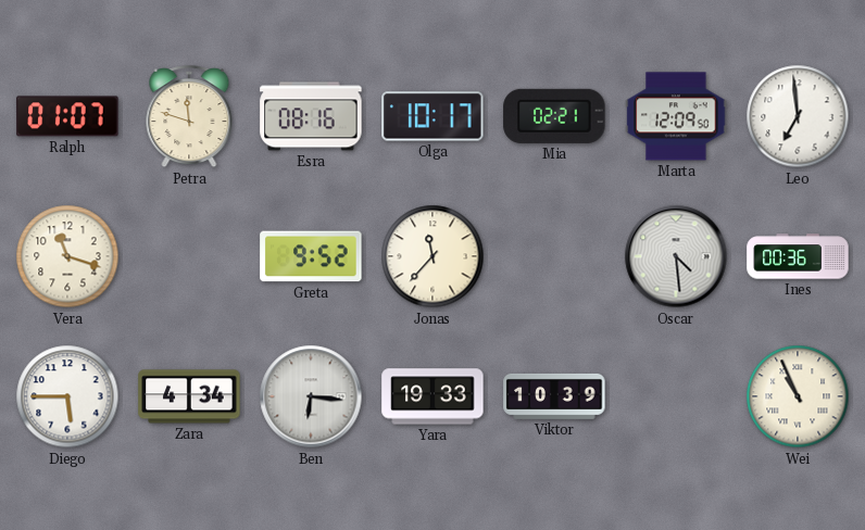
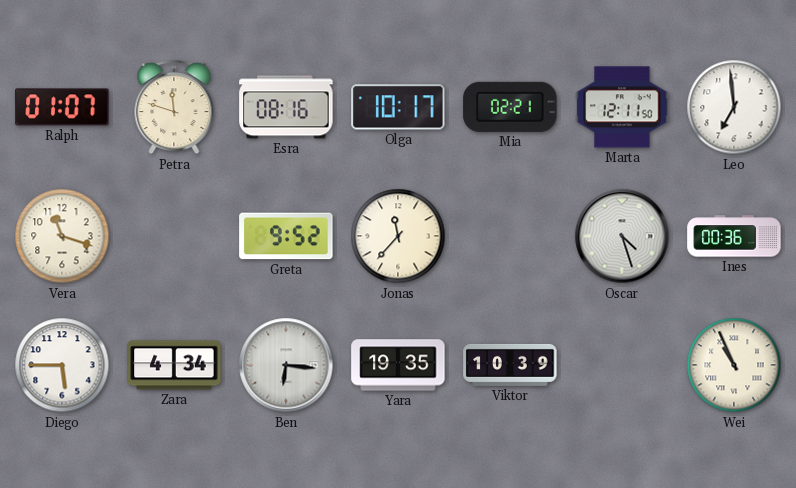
Marta: 12:09 -> 12:11 (622, 107)
Oscar: 4:29 -> 4:27 (622, 236)
Yara: 19:33 -> 19:35 (398, 365)
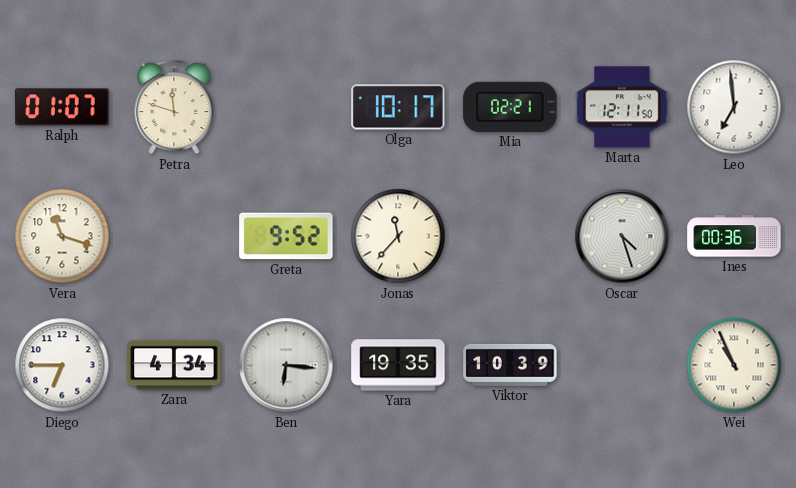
Esra: 08:16 -> none (286, 107)
Diego: 5:45 -> 6:45 (62, 365)
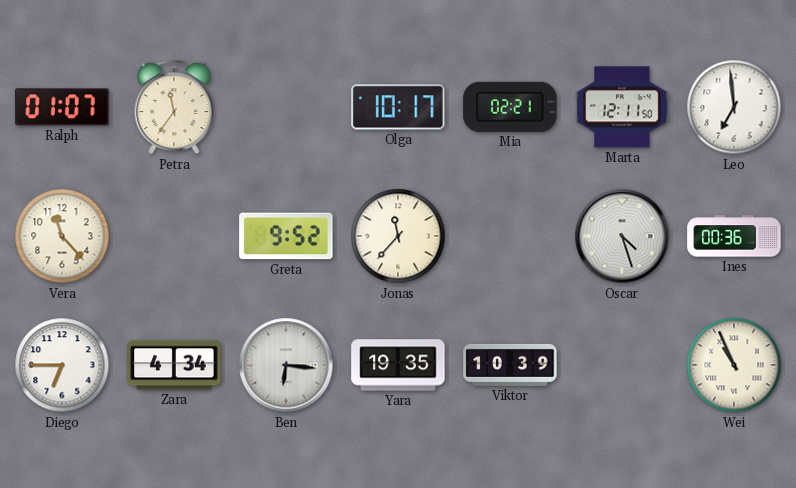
Petra: 11:48 -> 11:36 (174, 108)
Vera: 11:18 -> 11:23 (62, 236)
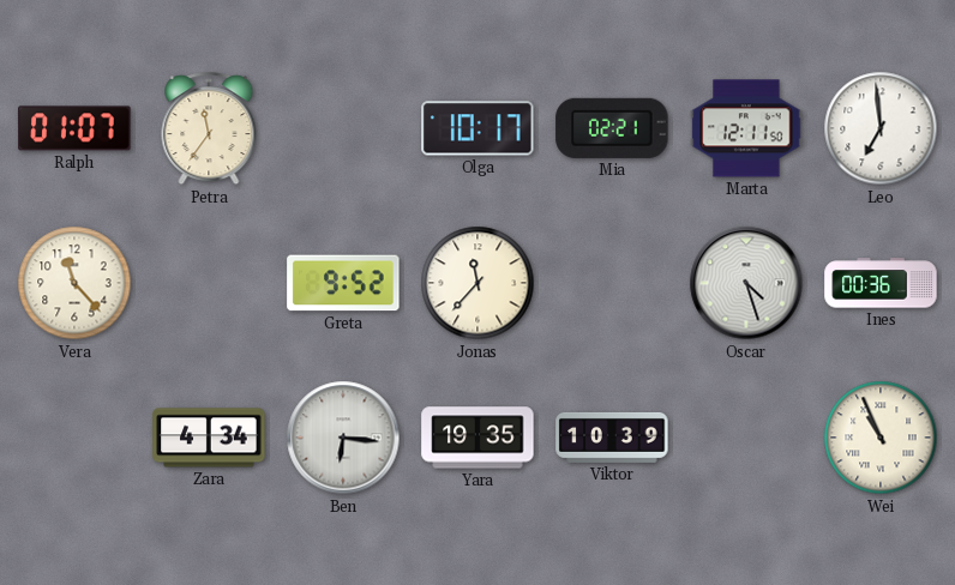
Diego: 6:45 -> none (62, 365)
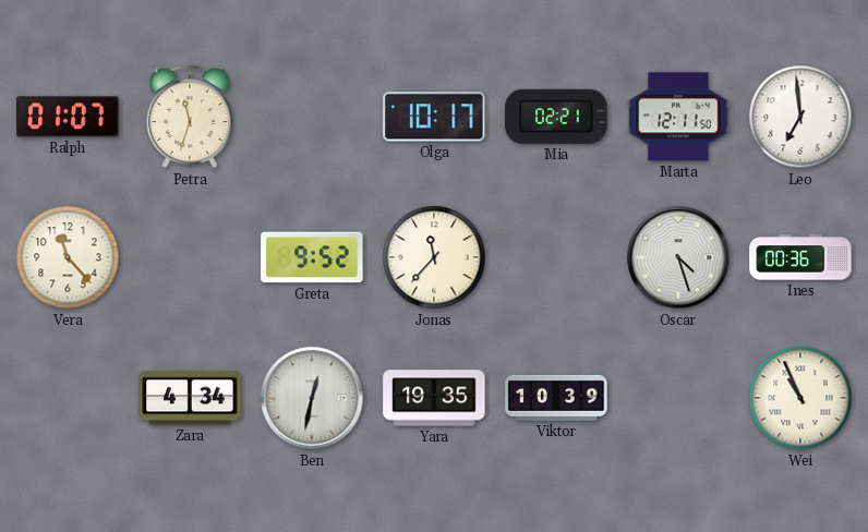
Petra: 11:36 -> 11:33 (190, 118)
Ben: 6:16 -> 12:32 (312, 398)
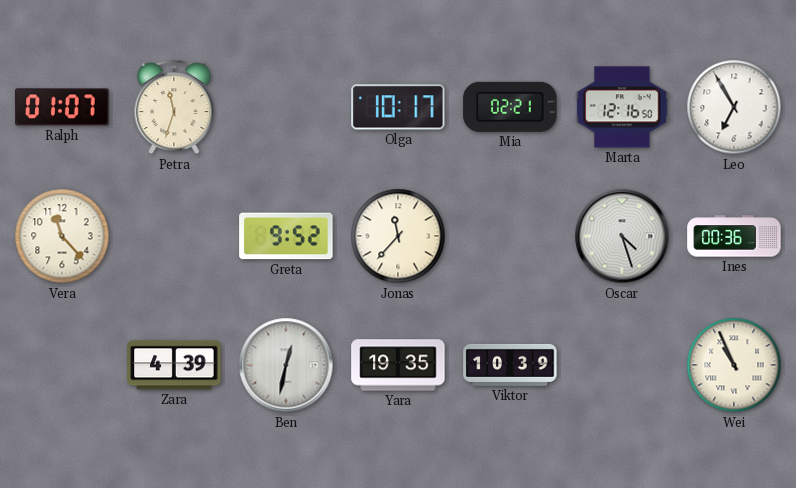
Marta: 12:11 -> 12:16 (622, 107)
Leo: 6:59 -> 6:55 (734, 107)
Zara: 4:34 -> 4:39 (174, 365)
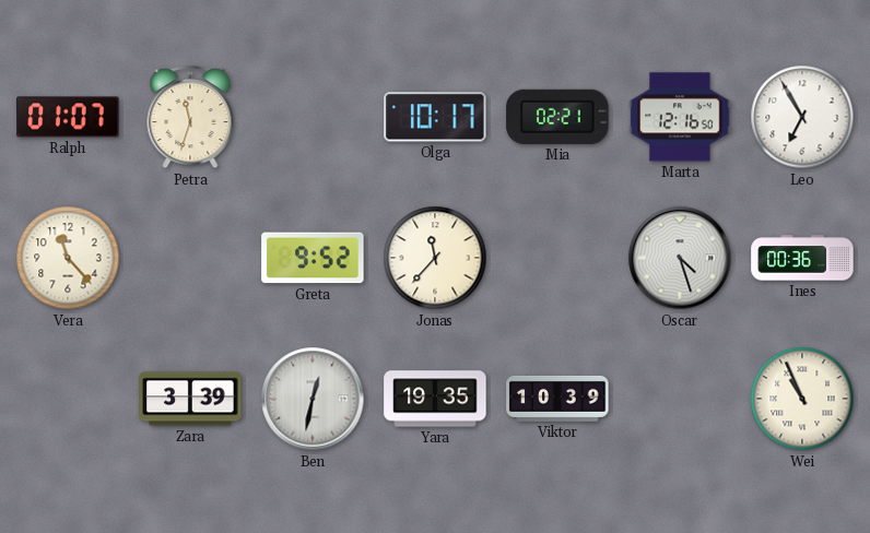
Zara: 4:39 -> 3:39 (190, 399)
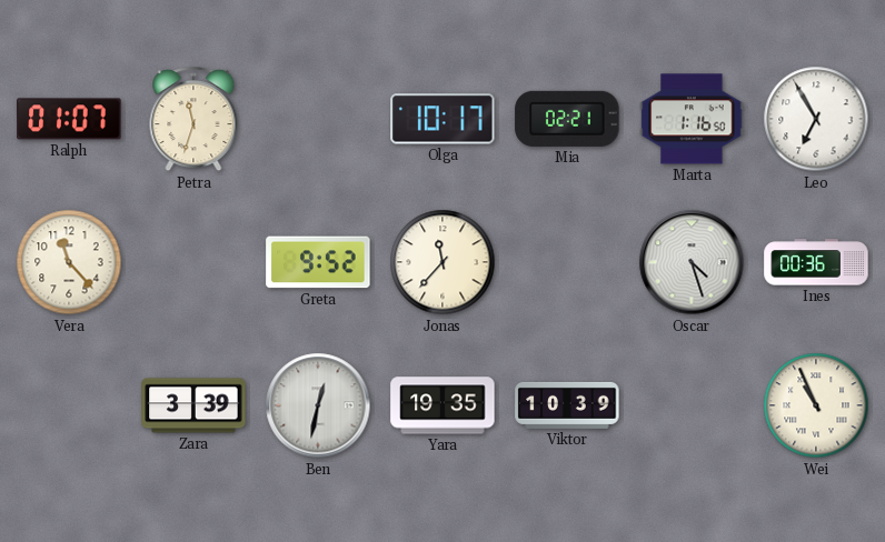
Marta: 12:16 -> 1:16 (692, 119)
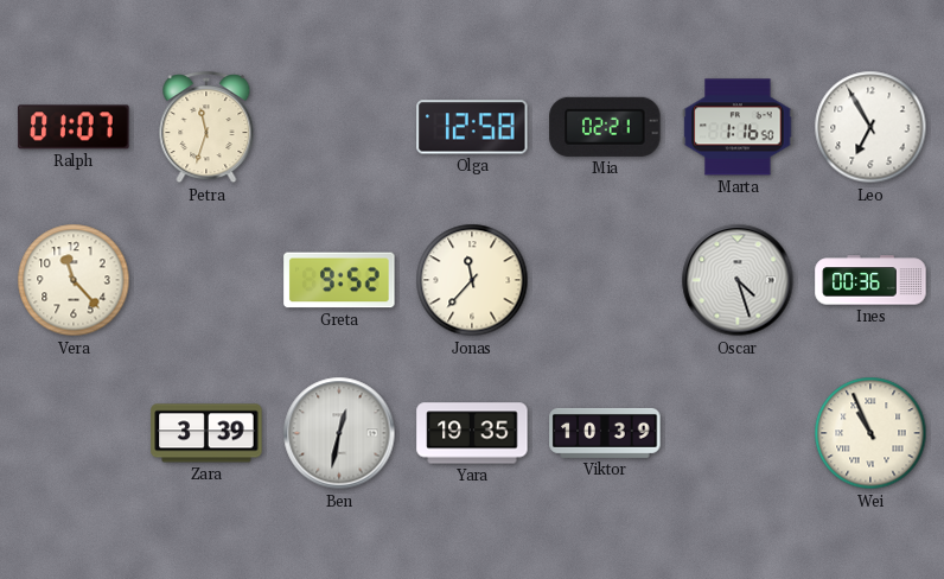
Olga: 10:17 -> 12:58 (472, 127)
